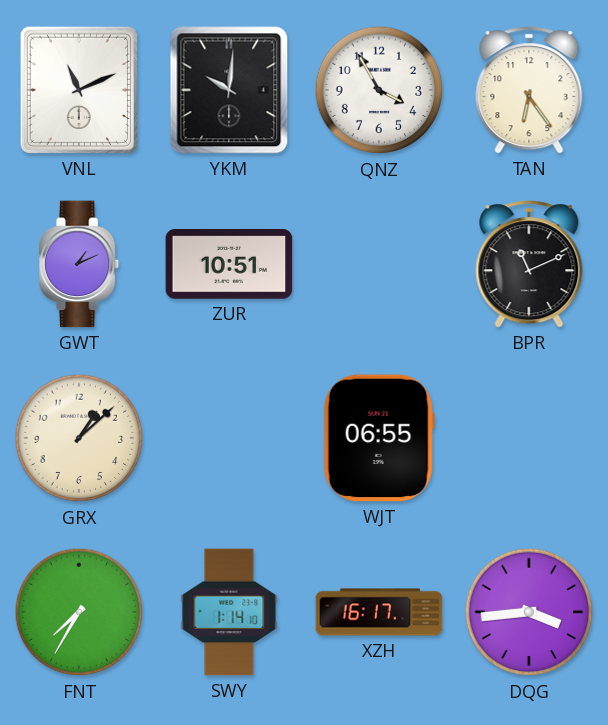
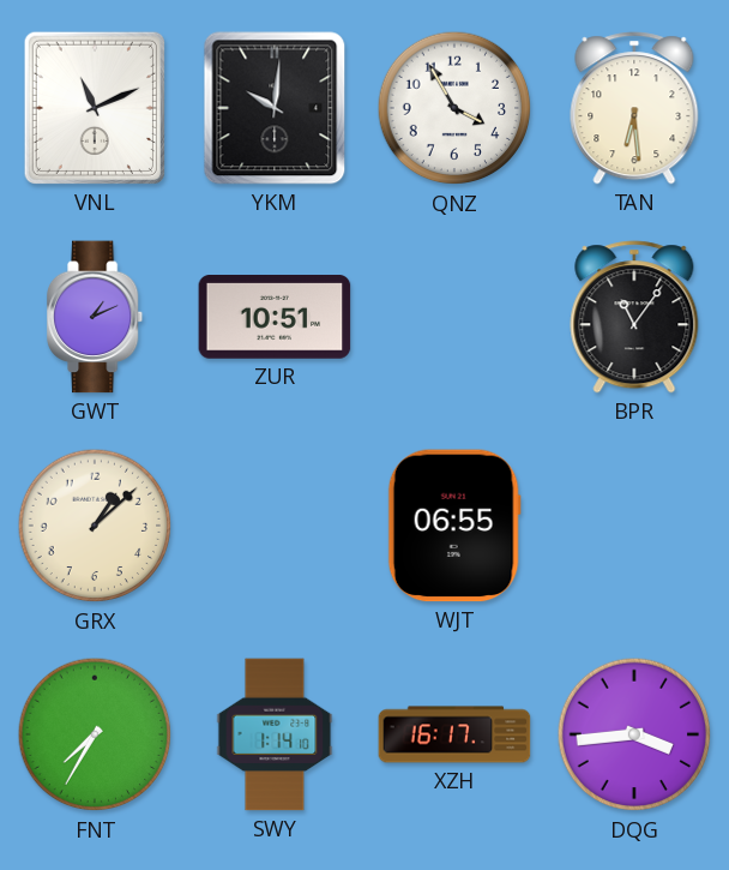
TAN: 6:24 -> 6:29 (634, 108)
BPR: 11:11 -> 11:06 (634, 317)
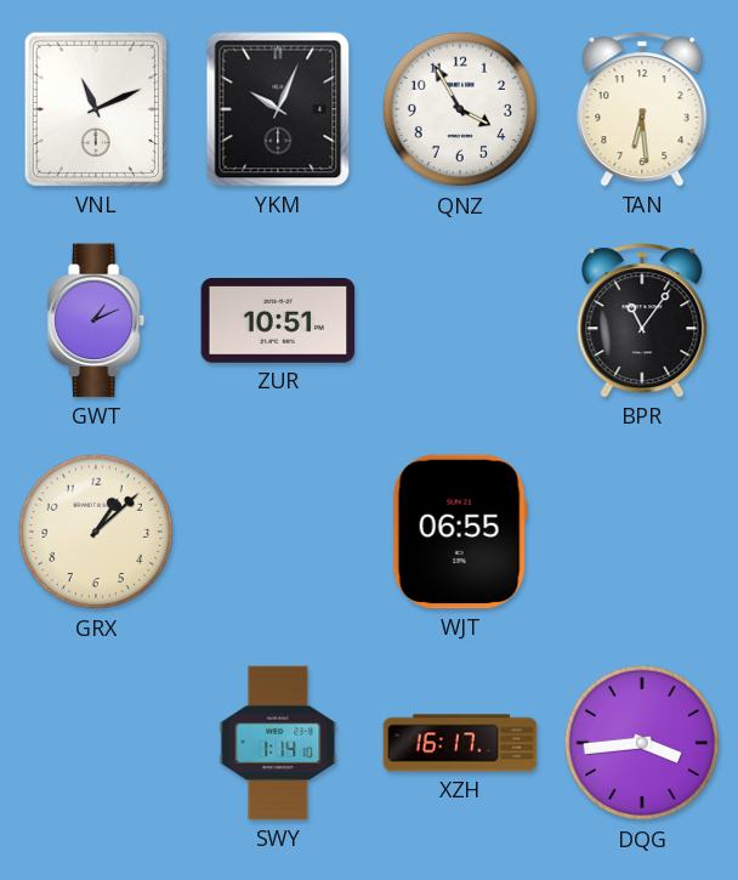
YKM: 10:01 -> 10:04 (278, 109)
FNT: 7:35 -> none (95, 734)
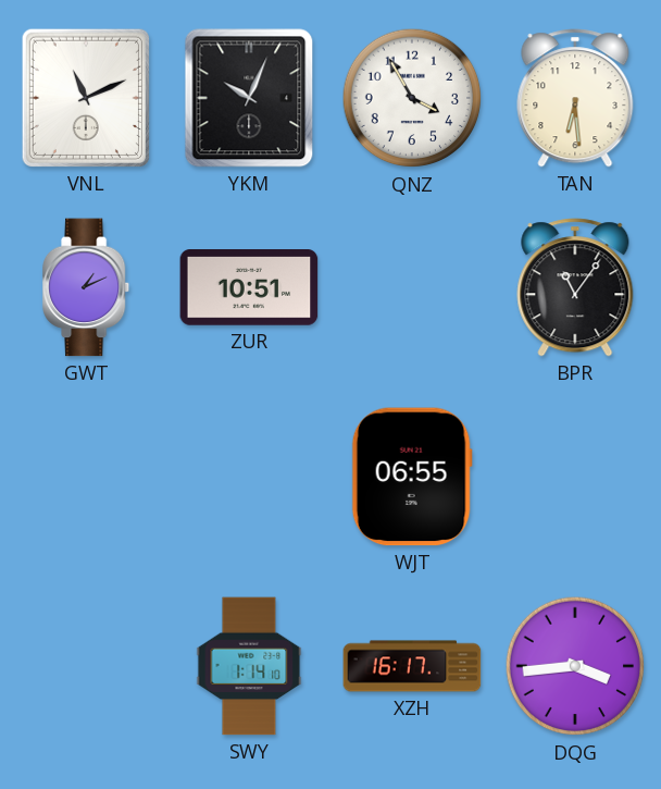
GRX: 1:08 -> none (96, 532)
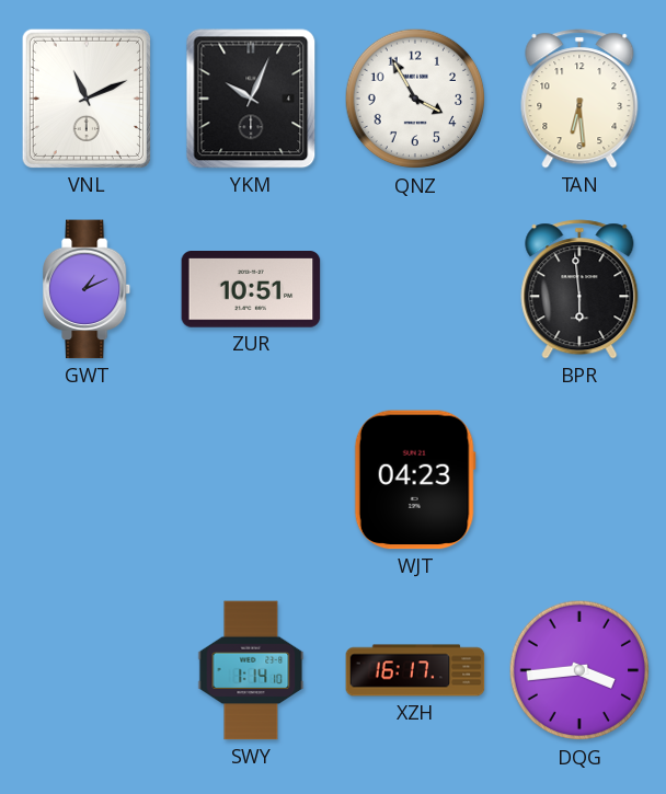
BPR: 11:06 -> 5:59 (579, 289)
WJT: 06:55 -> 04:23 (415, 480)
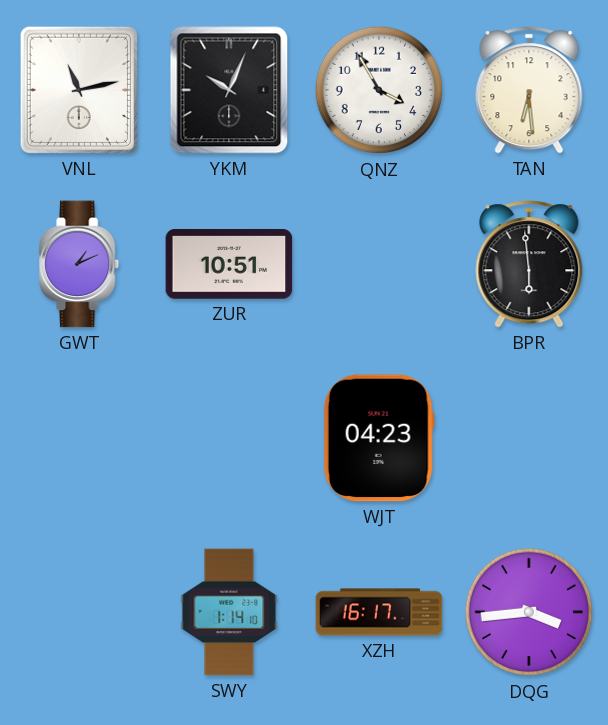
VNL: 11:11 -> 11:13 (79, 90)
